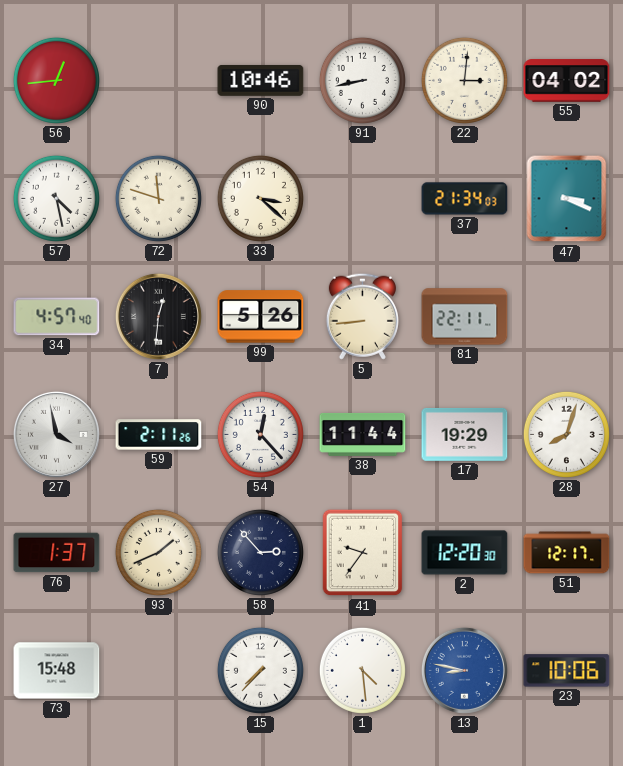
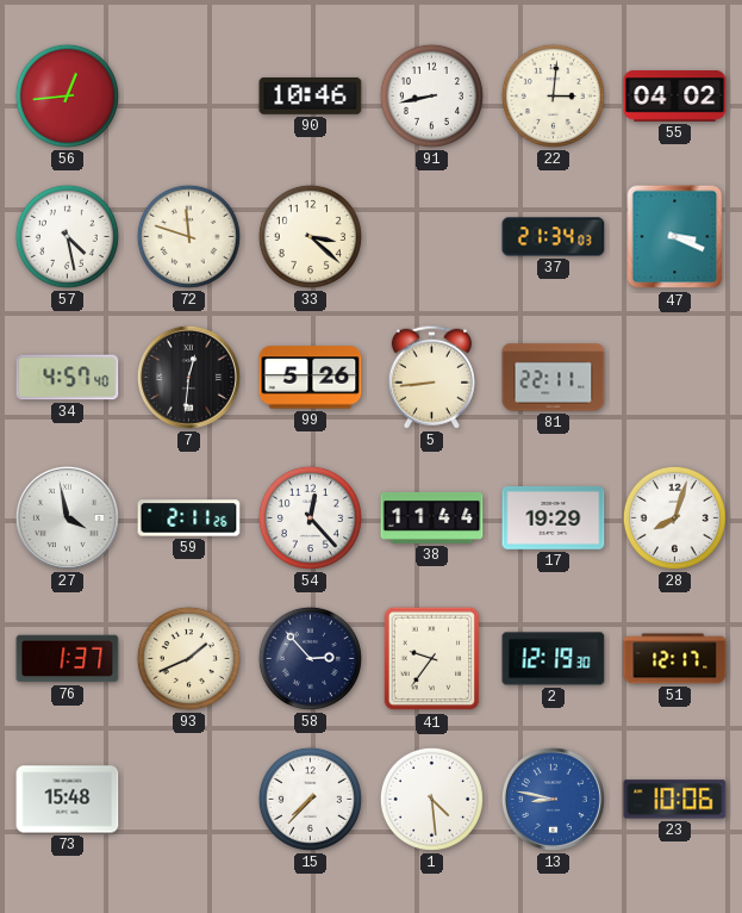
2: 12:20 -> 12:19 (554, 659)
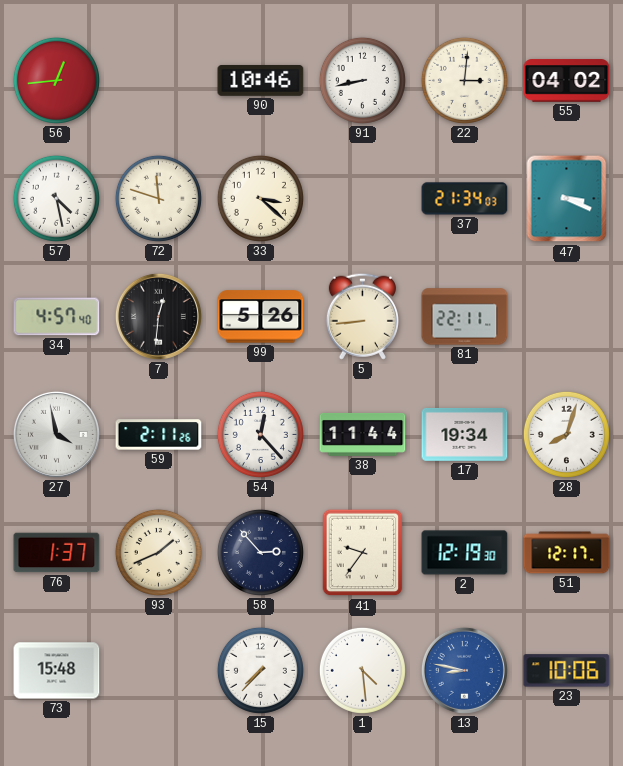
17: 19:29 -> 19:34 (465, 434)
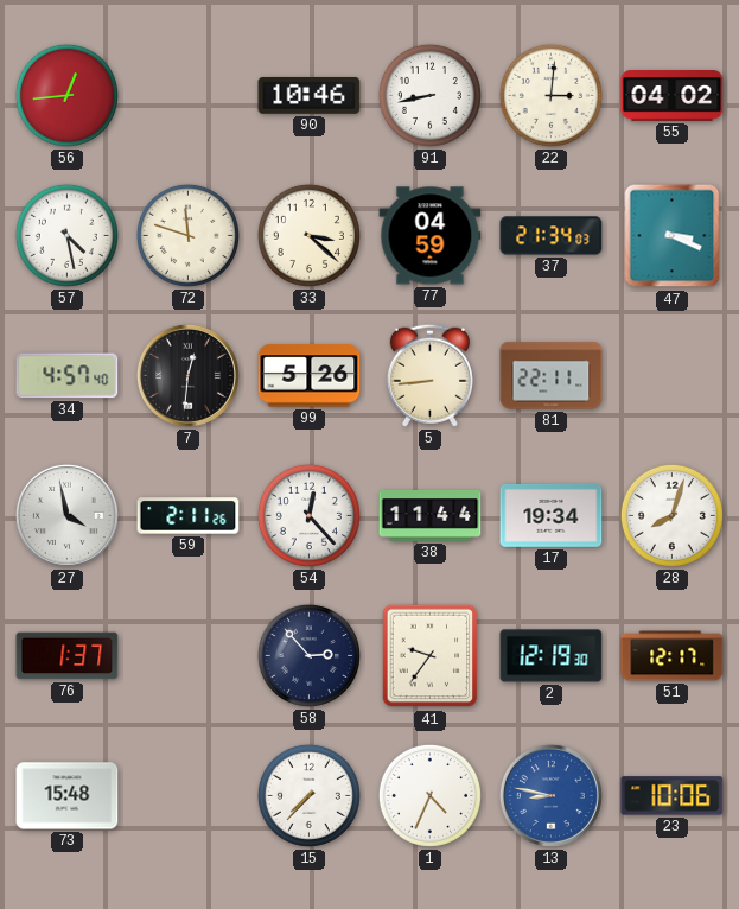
77: none -> 04:59 (431, 236)
93: 1:41 -> none (158, 552)
1: 4:29 -> 4:34 (429, 795)
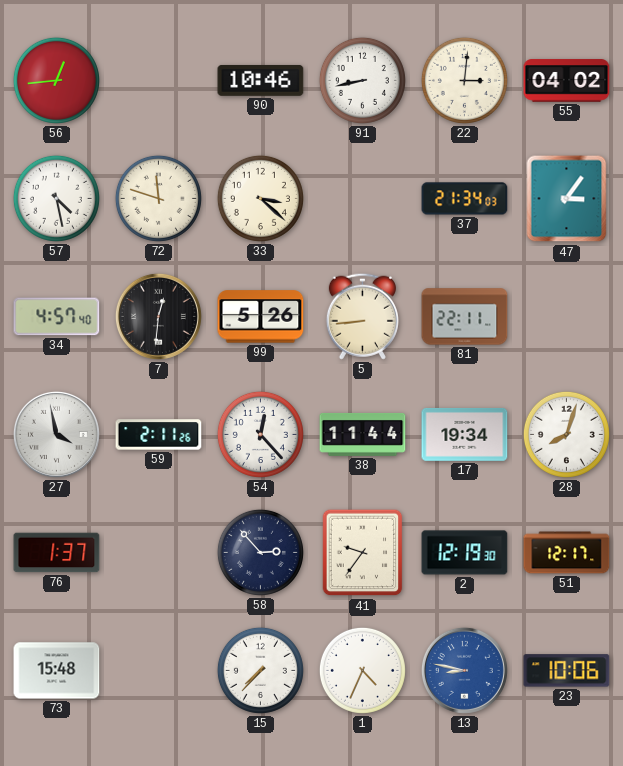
77: 04:59 -> none (431, 236)
47: 3:19 -> 3:06 (567, 199)
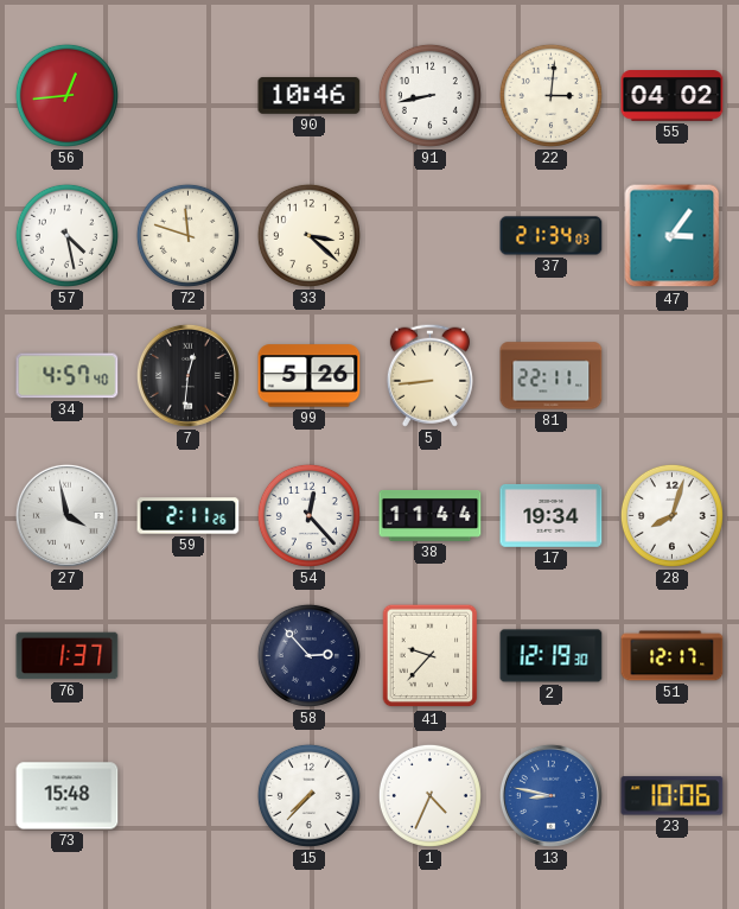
41: 9:36 -> 9:37 (431, 656)
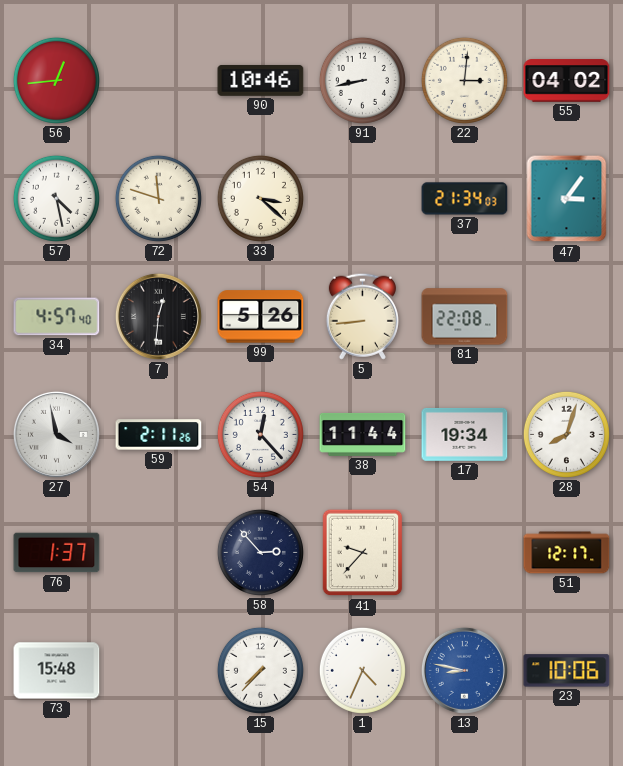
81: 22:11 -> 22:08 (465, 317)
2: 12:19 -> none (552, 656)
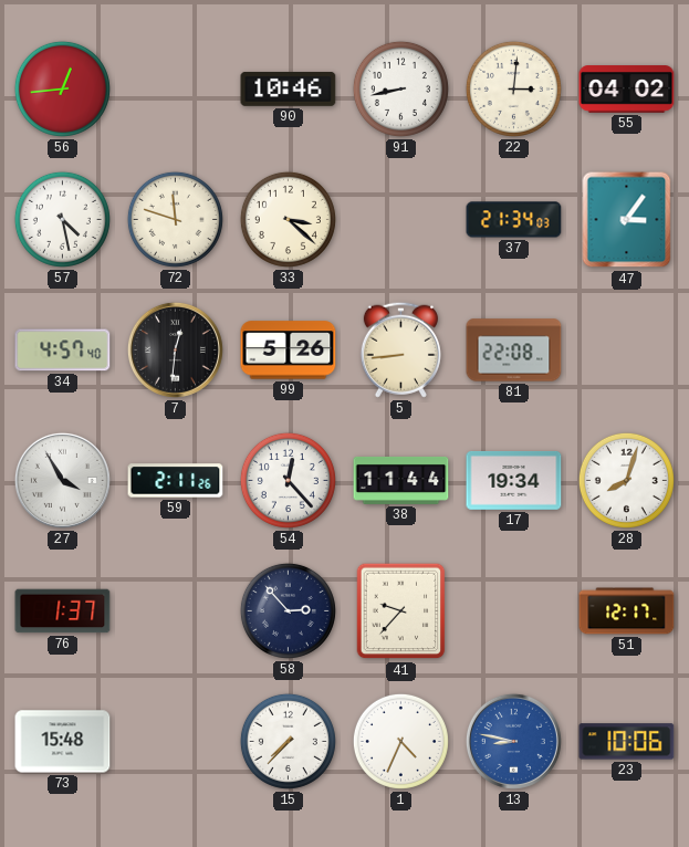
27: 3:58 -> 3:55 (62, 480)
